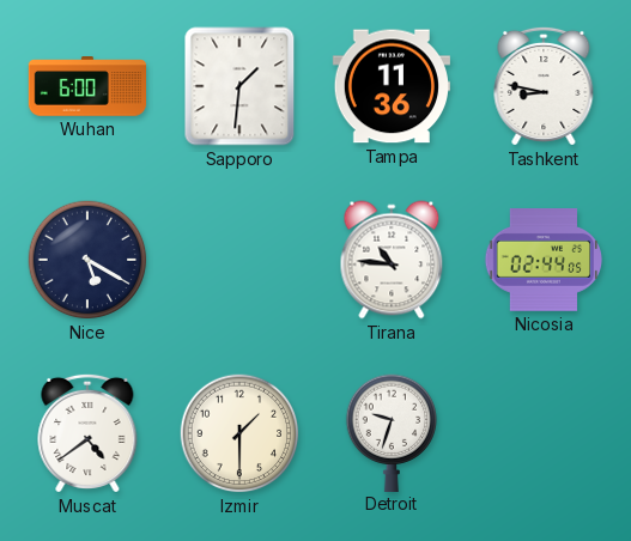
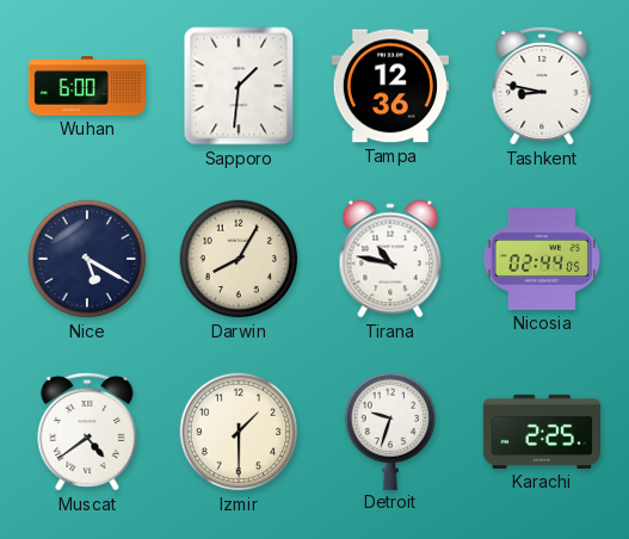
Tampa: 11:36 -> 12:36 (389, 86)
Darwin: none -> 8:05 (239, 259)
Tirana: 10:46 -> 10:47 (390, 259)
Karachi: none -> 2:25 (541, 432)
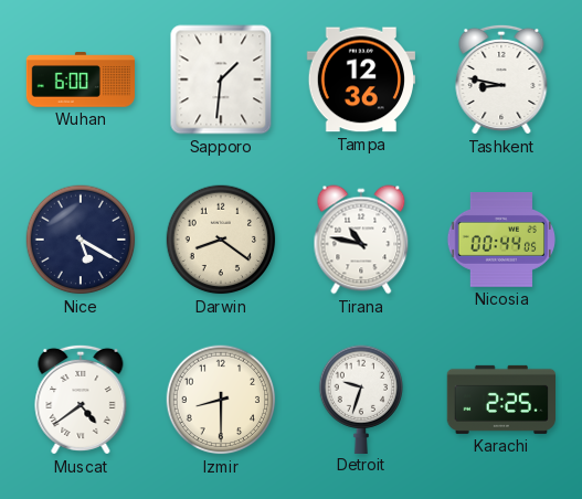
Darwin: 8:05 -> 8:21 (221, 240)
Nicosia: 02:44 -> 00:44 (500, 241)
Izmir: 1:30 -> 8:30 (221, 400)
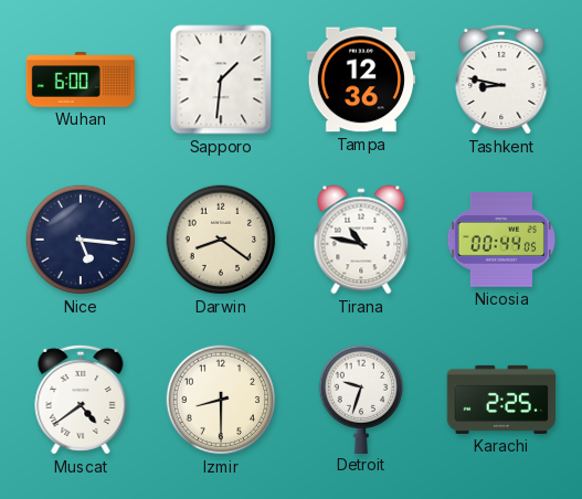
Nice: 5:20 -> 5:16 (81, 240)
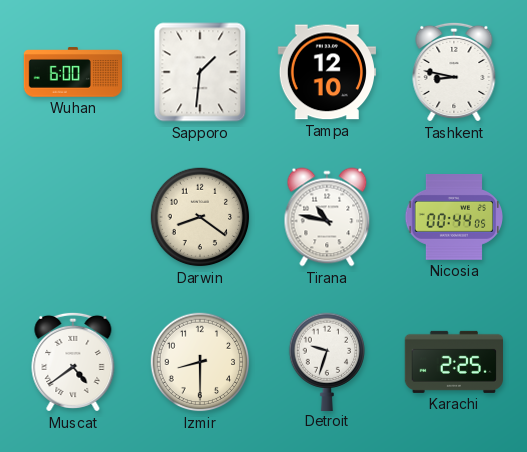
Tampa: 12:36 -> 12:10 (326, 72)
Nice: 5:16 -> none (81, 240)
